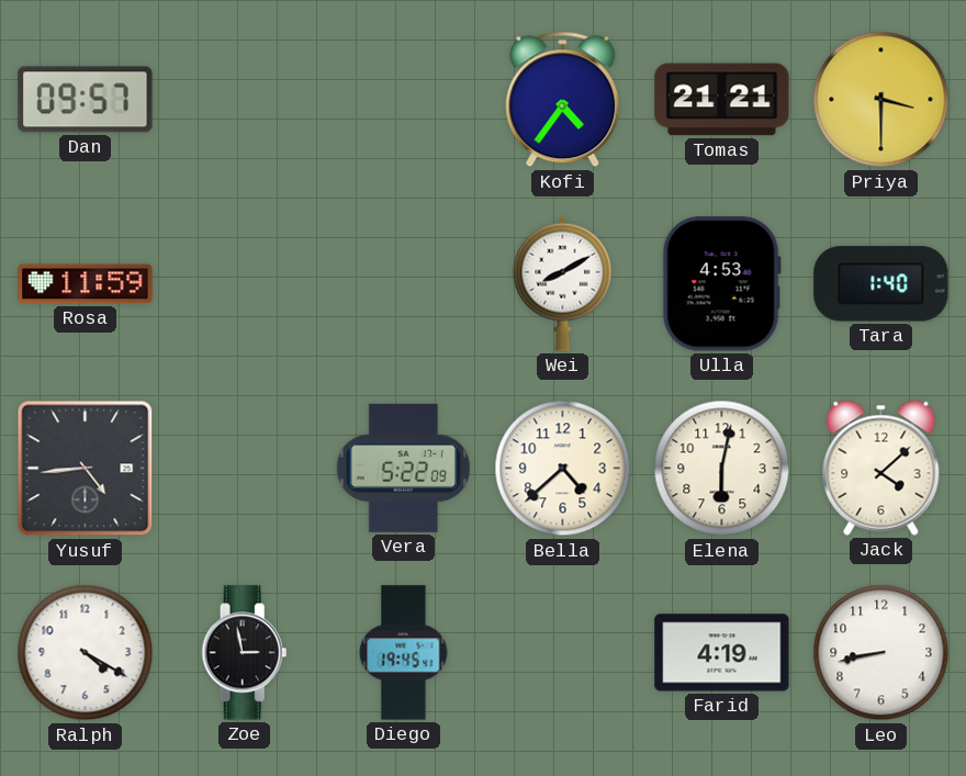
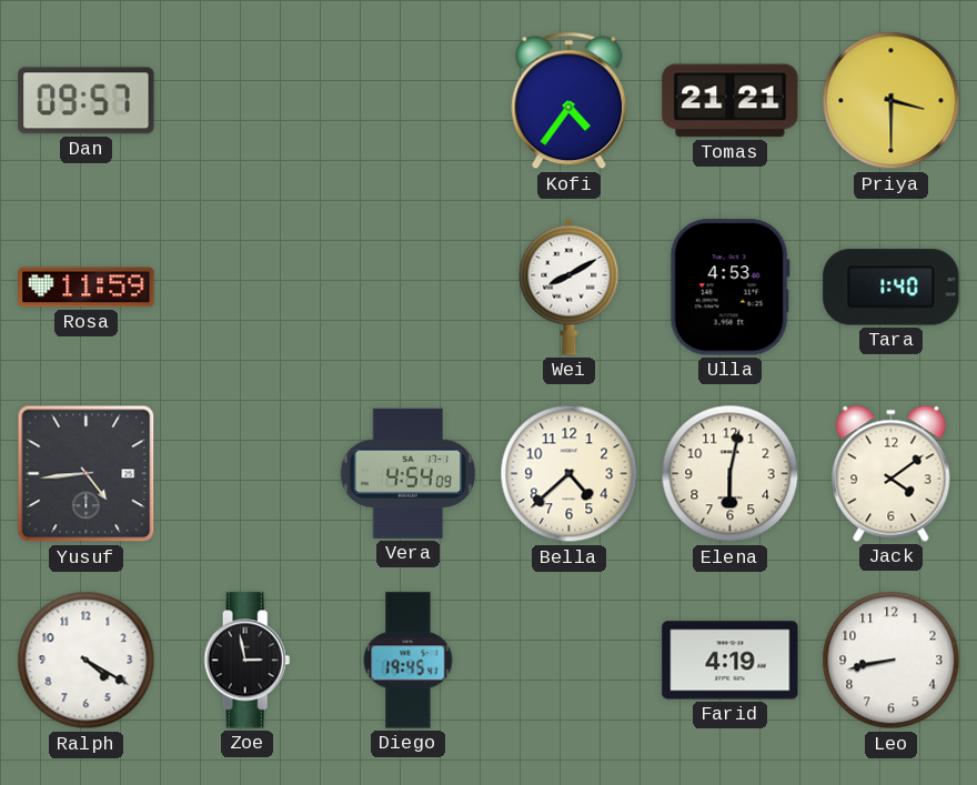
Vera: 5:22 -> 4:54 (409, 473)
Jack: 4:08 -> 4:09 (892, 473)
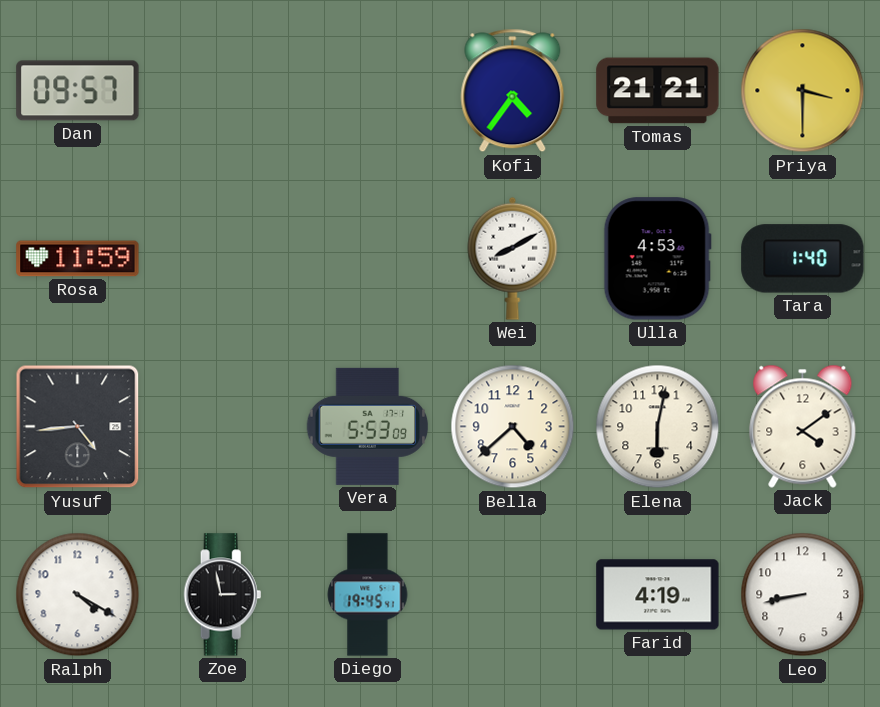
Vera: 4:54 -> 5:53 (368, 426)
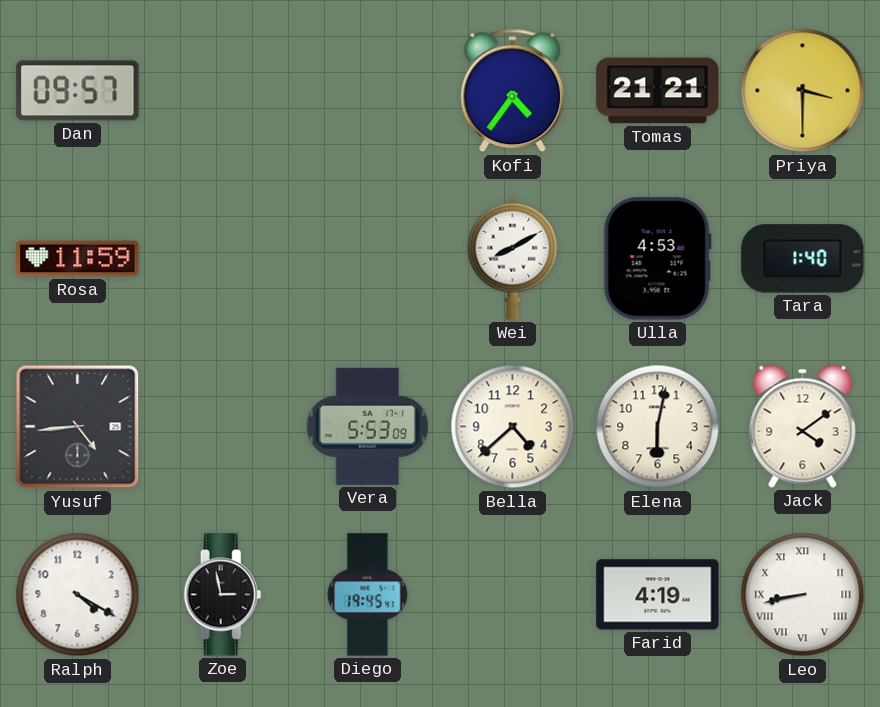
Leo numerals: Arabic -> Roman (803, 595)
